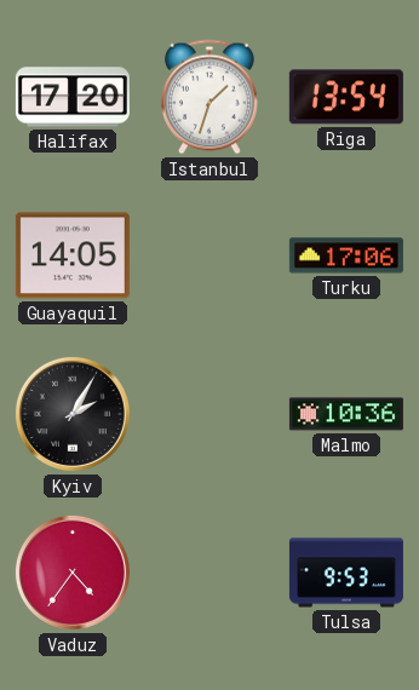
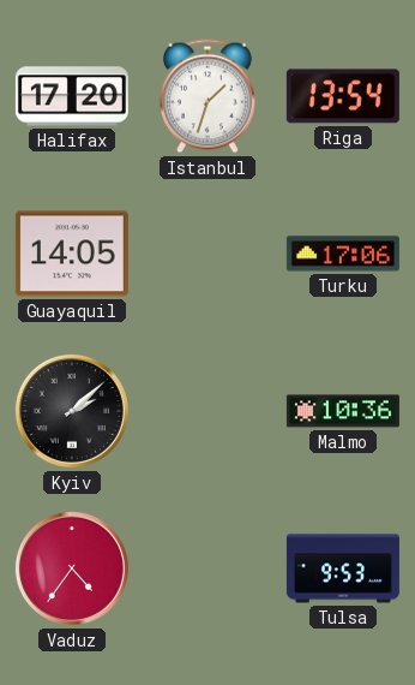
Kyiv: 2:05 -> 2:08 (72, 411)
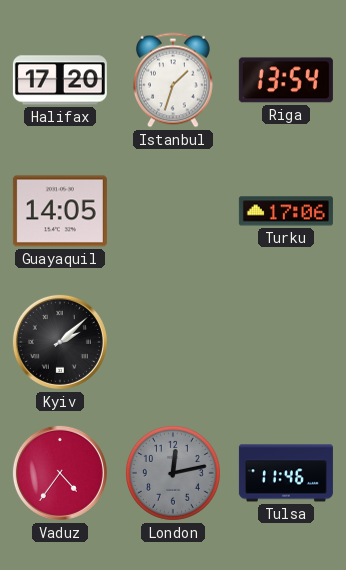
Malmo: 10:36 -> none (343, 411)
London: none -> 12:13 (173, 473)
Tulsa: 9:53 -> 11:46 (286, 473)
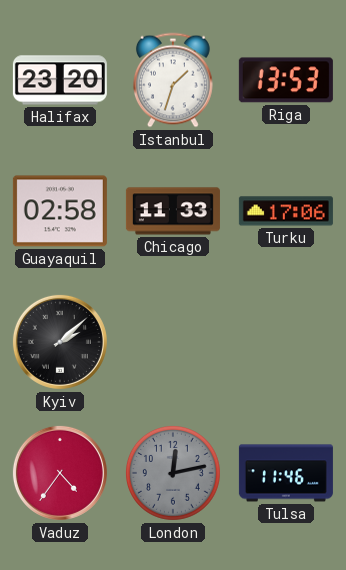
Halifax: 17:20 -> 23:20 (60, 80)
Riga: 13:54 -> 13:53 (286, 80)
Guayaquil: 14:05 -> 02:58 (60, 211)
Chicago: none -> 11:33 (173, 211)
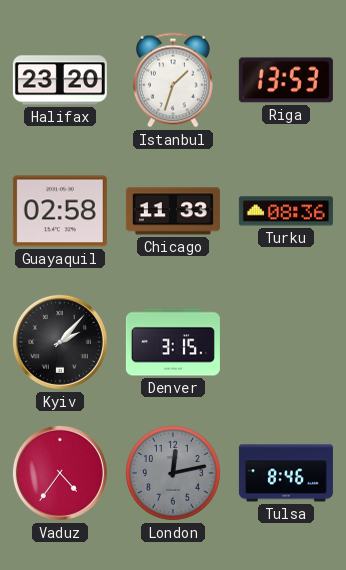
Turku: 17:06 -> 08:36 (286, 211)
Kyiv: 2:08 -> 2:07 (60, 342)
Denver: none -> 3:15 (173, 342)
Tulsa: 11:46 -> 8:46 (286, 473)
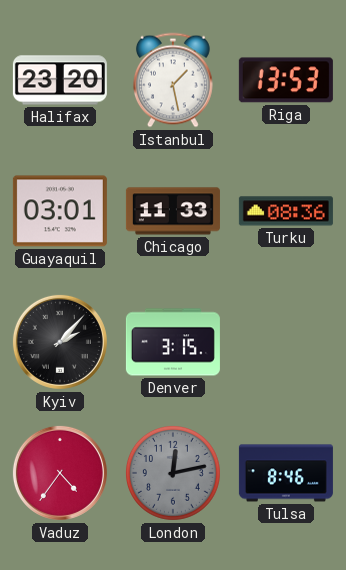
Istanbul: 1:33 -> 1:28 (173, 80)
Guayaquil: 02:58 -> 03:01 (60, 211)
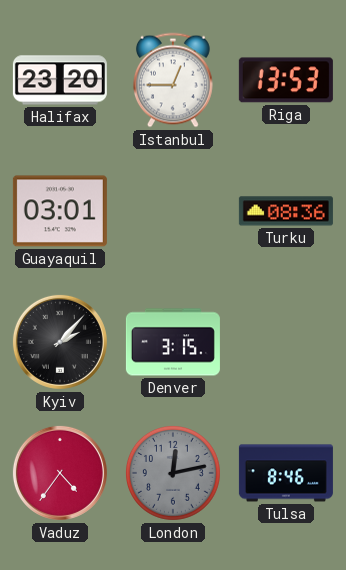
Istanbul: 1:28 -> 12:45 (173, 80)
Chicago: 11:33 -> none (173, 211)
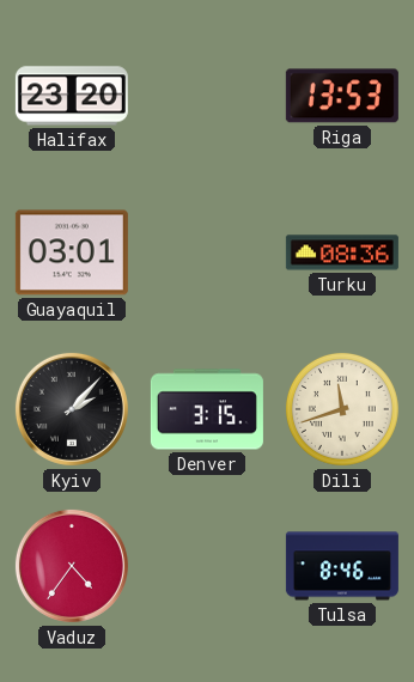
Istanbul: 12:45 -> none (173, 80)
Dili: none -> 11:42 (342, 409)
London: 12:13 -> none (173, 473)
